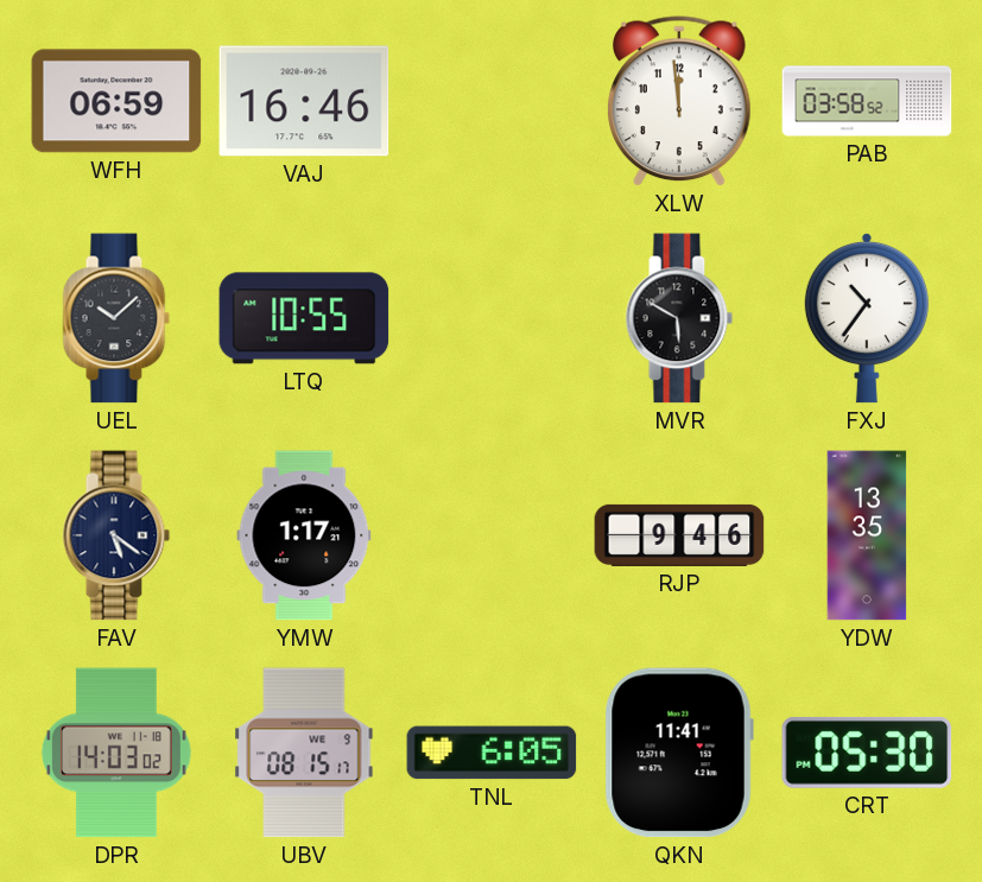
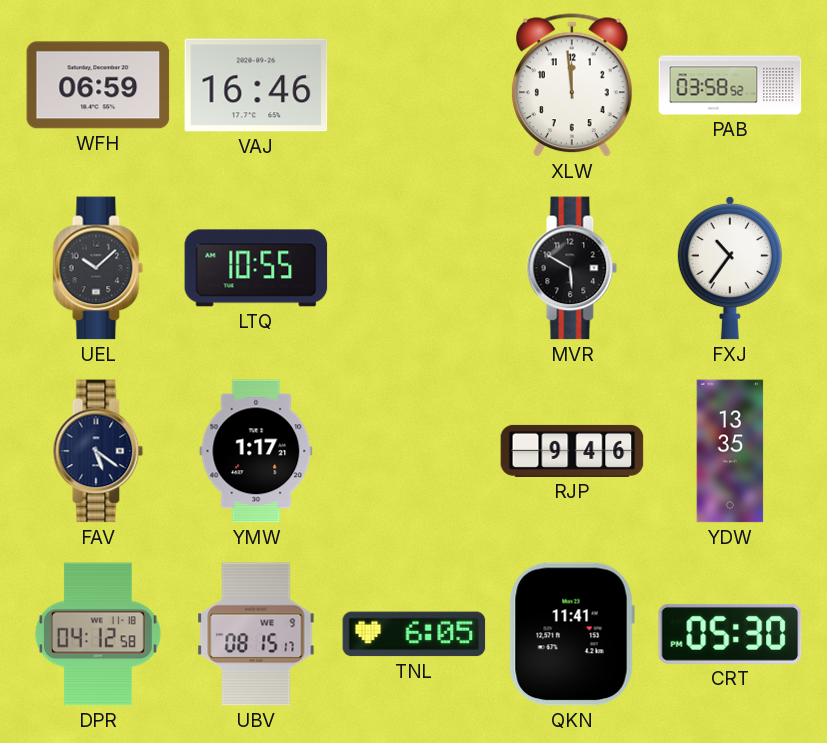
DPR: 14:03 -> 04:12 (98, 634)
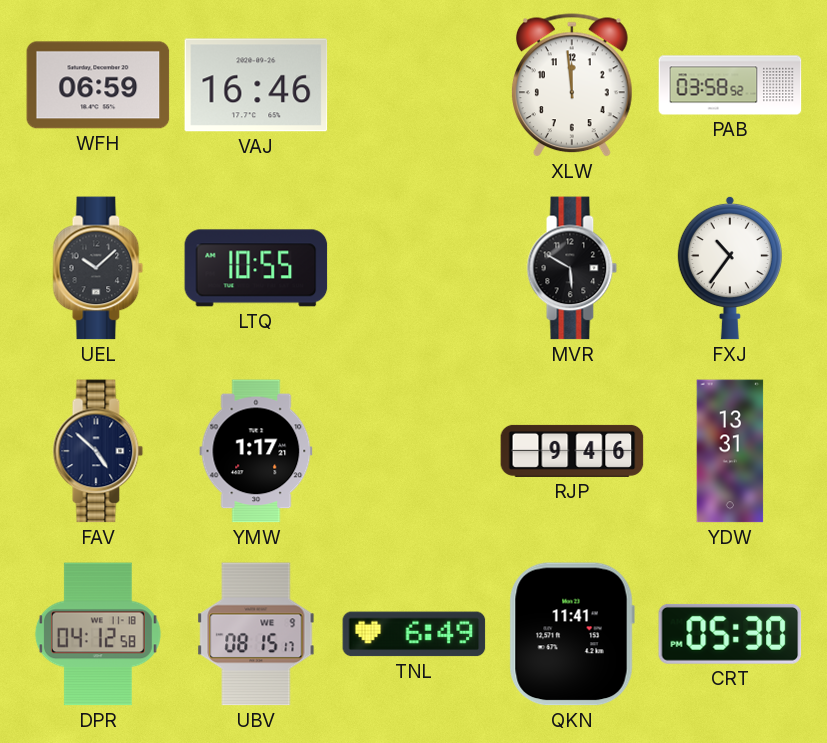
FAV: 5:21 -> 4:52 (98, 451)
YDW: 13:35 -> 13:31 (730, 451)
TNL: 6:05 -> 6:49 (414, 634)
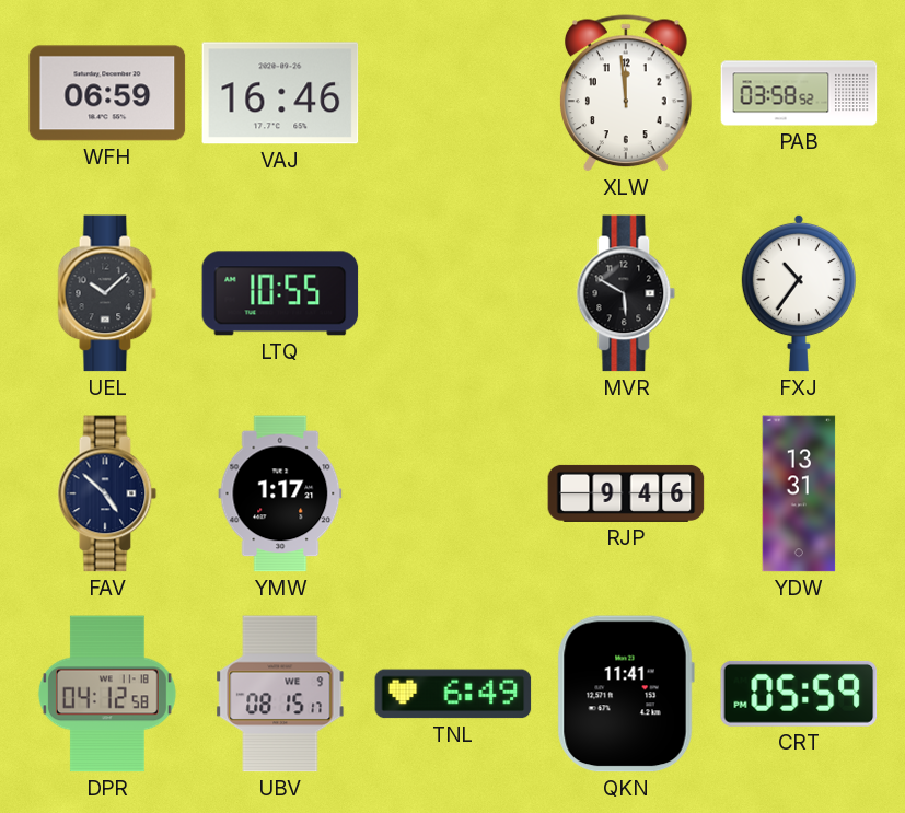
CRT: 05:30 -> 05:59 (799, 694)
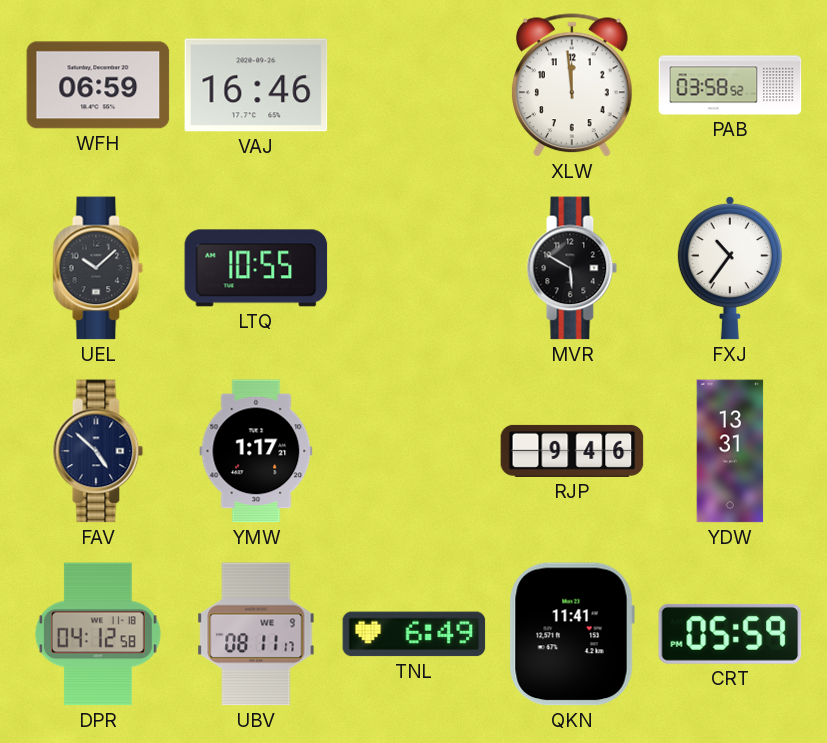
UBV: 08:15 -> 08:11 (256, 634)
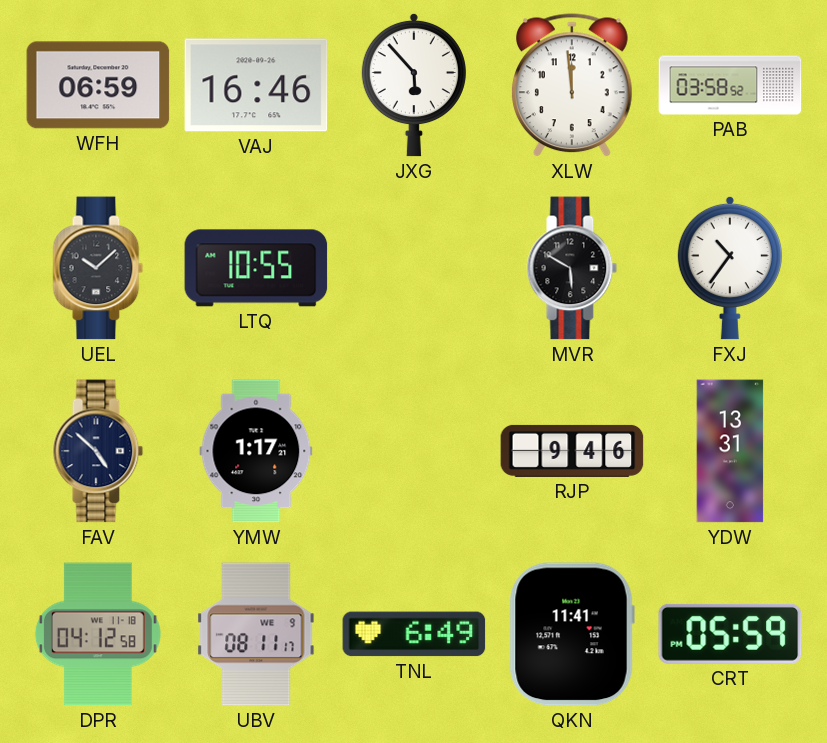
JXG: none -> 5:53 (414, 85)
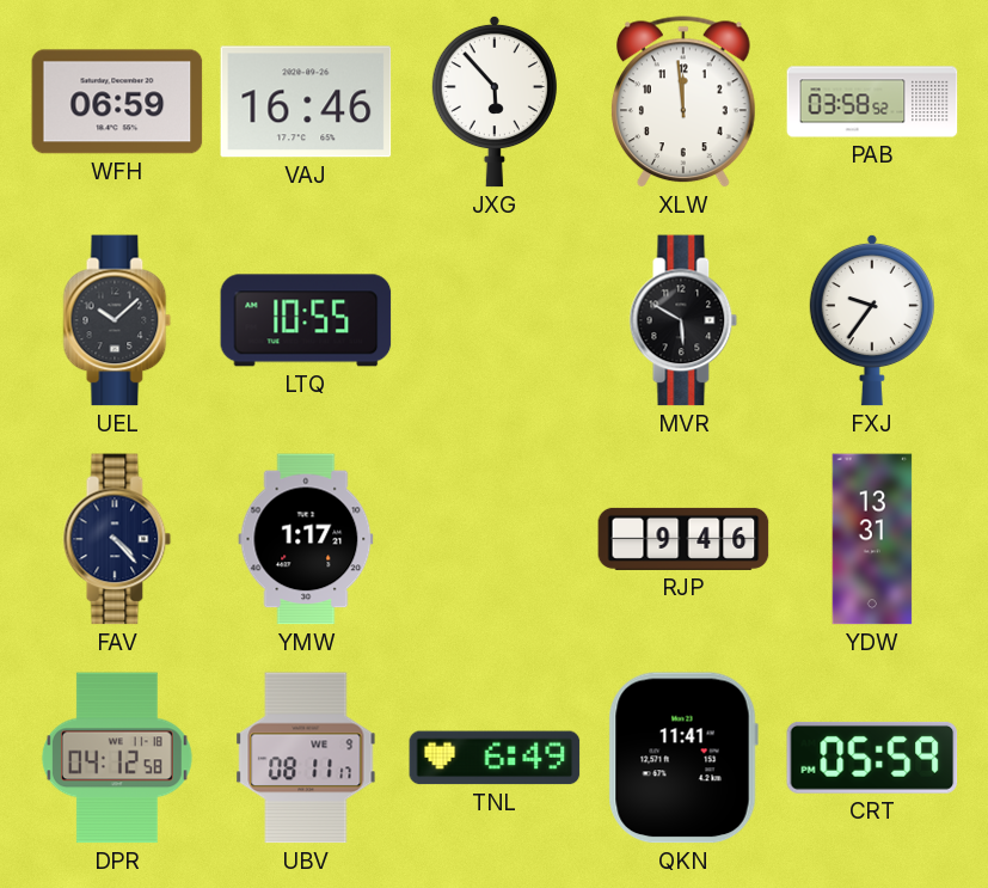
FXJ: 10:36 -> 9:36 (872, 320)
FAV: 4:52 -> 4:23 (117, 539)
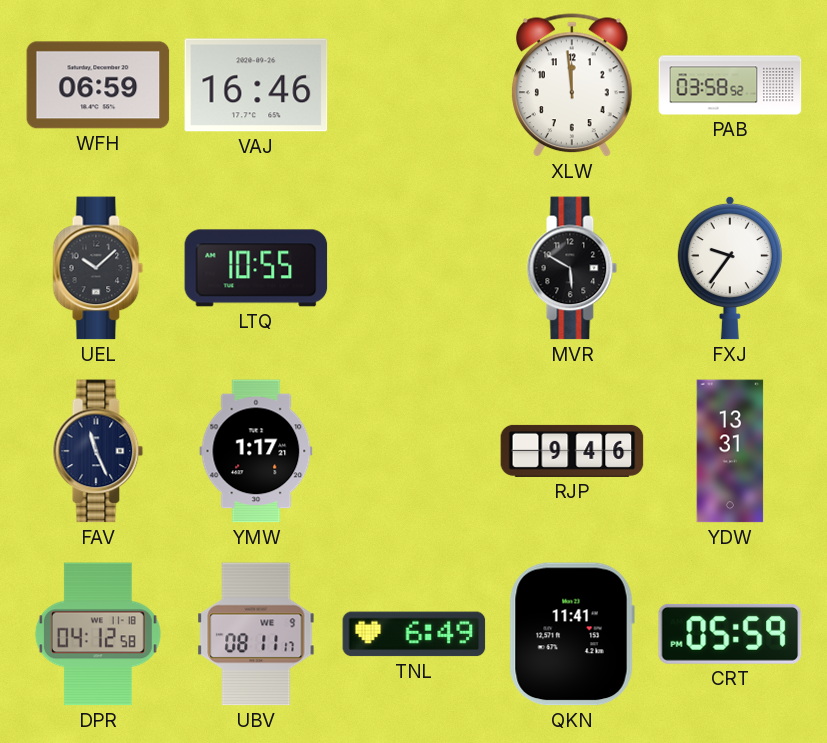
JXG: 5:53 -> none (495, 102)
FAV: 4:23 -> 11:26 (98, 451)
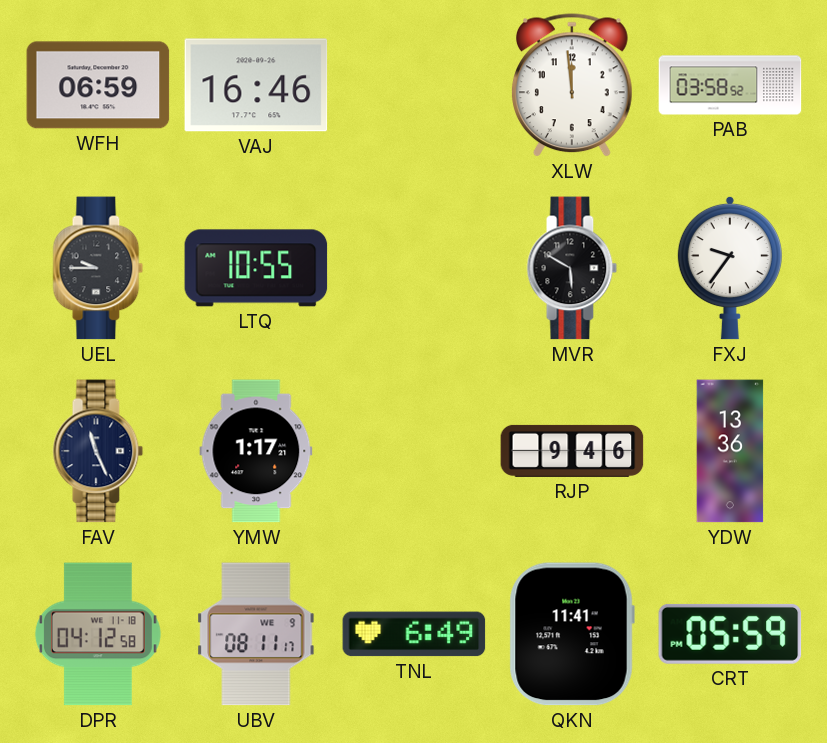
UEL: 10:08 -> 9:45 (98, 268)
YDW: 13:31 -> 13:36 (730, 451)
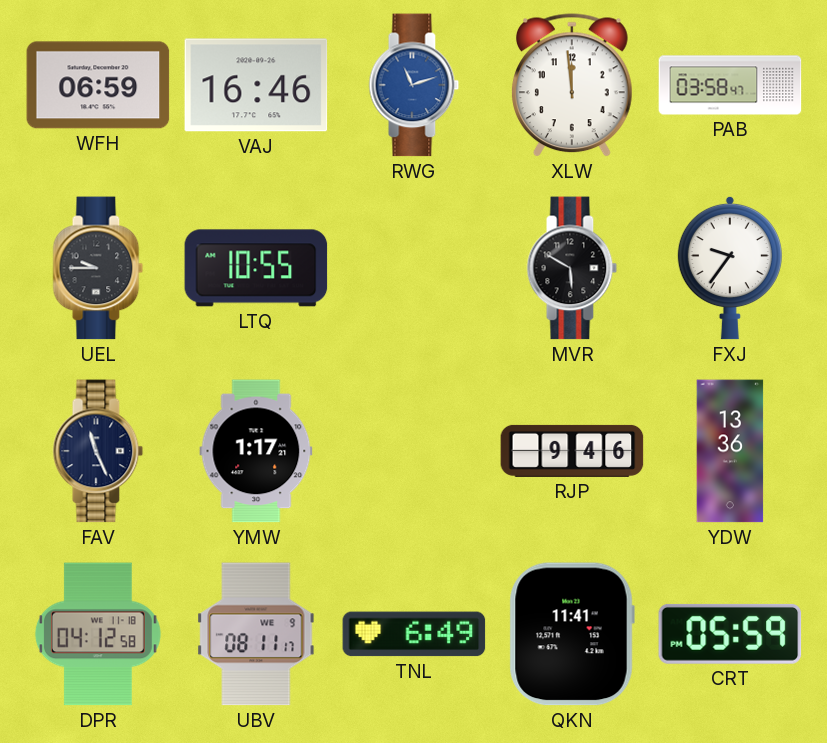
RWG: none -> 11:12 (414, 85)
PAB: 03:58:52 -> 03:58:47 (730, 85)
